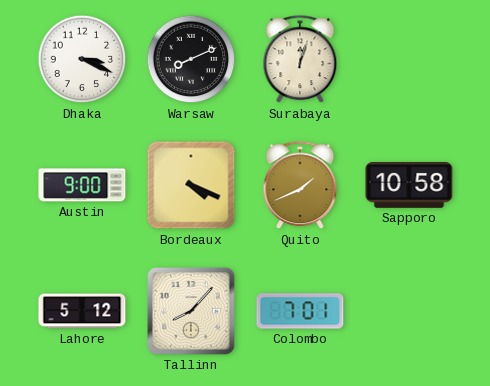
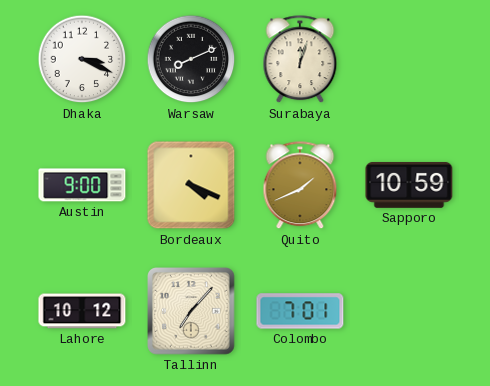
Sapporo: 10:58 -> 10:59 (409, 185)
Lahore: 5:12 -> 10:12 (82, 311)
Tallinn: 8:07 -> 7:07 (192, 312)
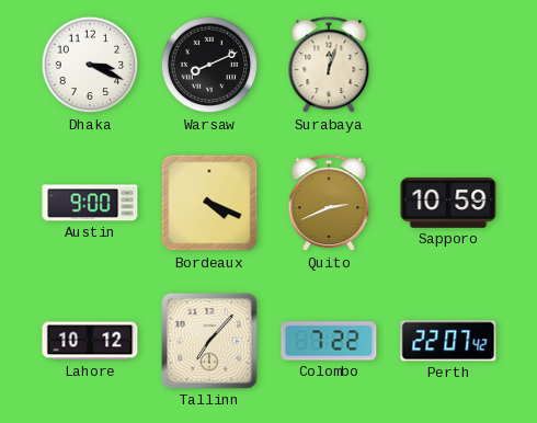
Quito: 1:41 -> 2:41 (329, 204)
Colombo: 7:01 -> 7:22 (329, 341)
Perth: none -> 22:07 (448, 341)
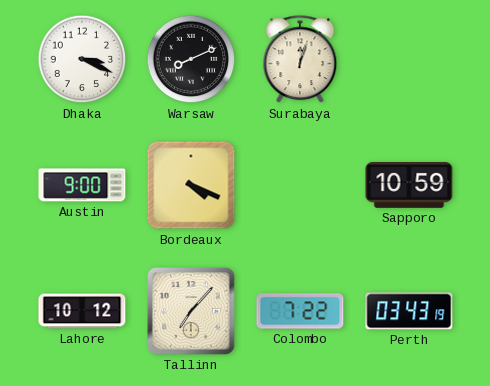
Quito: 2:41 -> none (329, 204)
Perth: 22:07 -> 03:43 (409, 311)
